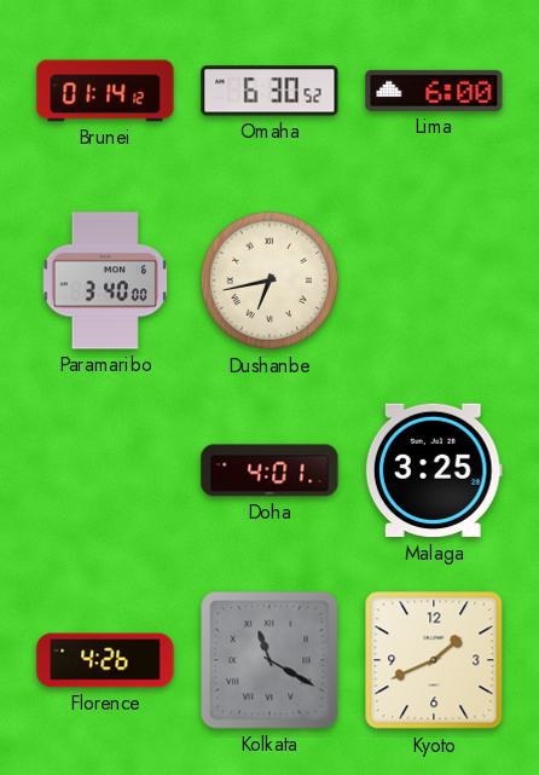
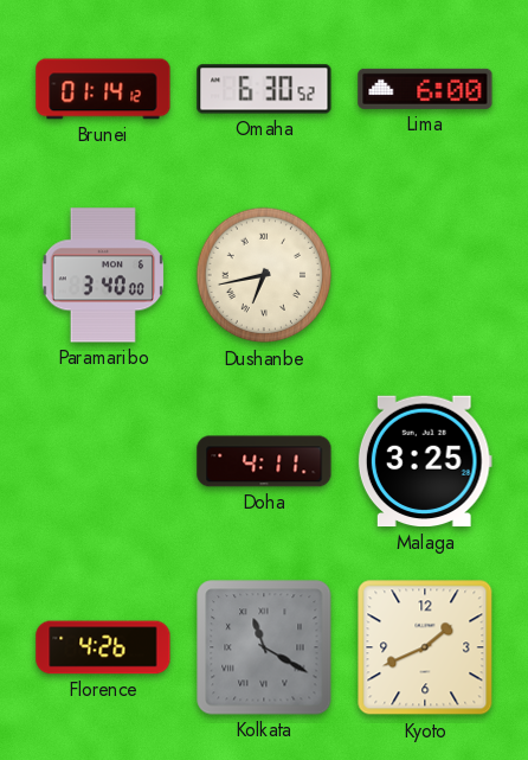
Doha: 4:01 -> 4:11 (264, 461)
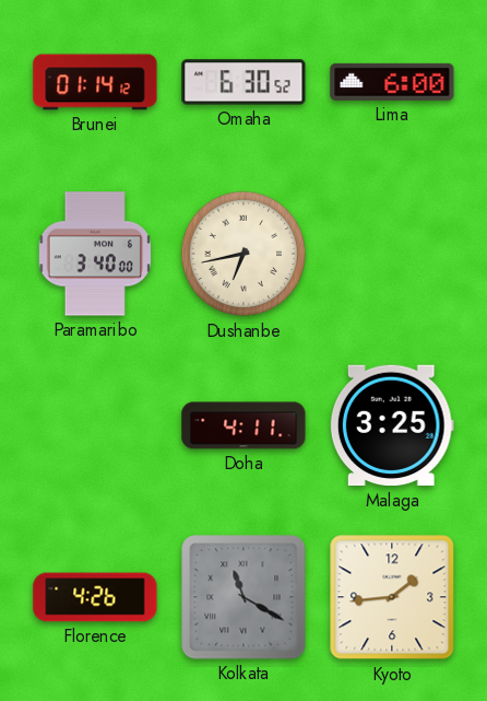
Kyoto: 1:41 -> 1:44 (392, 597)
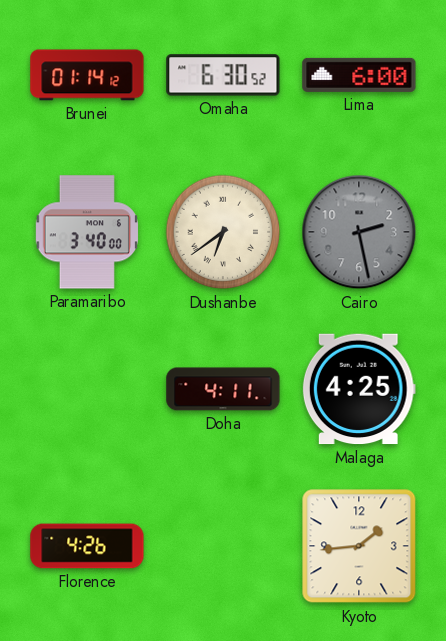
Dushanbe: 6:43 -> 6:39 (223, 232)
Cairo: none -> 2:28 (359, 232)
Malaga: 3:25 -> 4:25 (359, 389)
Kolkata: 11:20 -> none (243, 597)
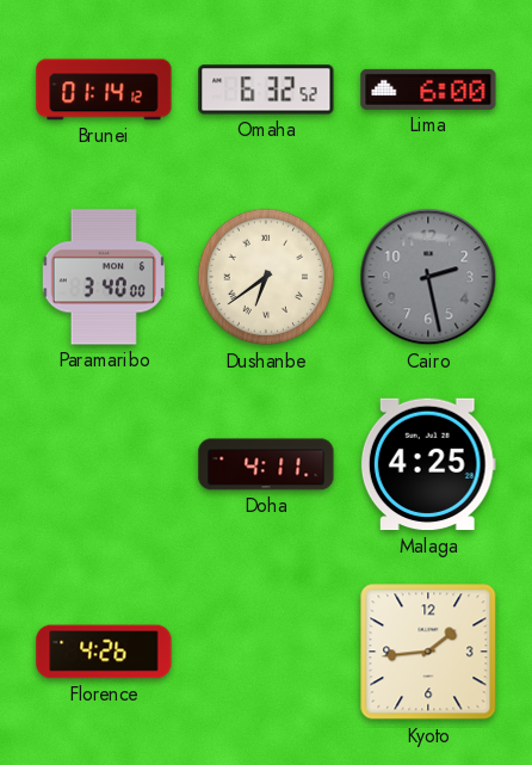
Omaha: 6:30 -> 6:32 (266, 90)
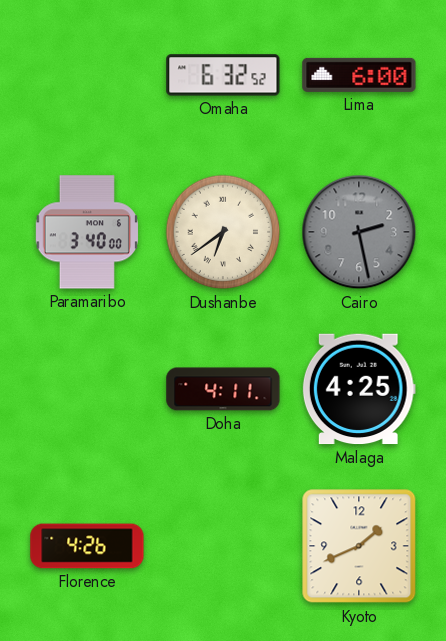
Brunei: 01:14 -> none (104, 90)
Kyoto: 1:44 -> 1:41 (359, 546)
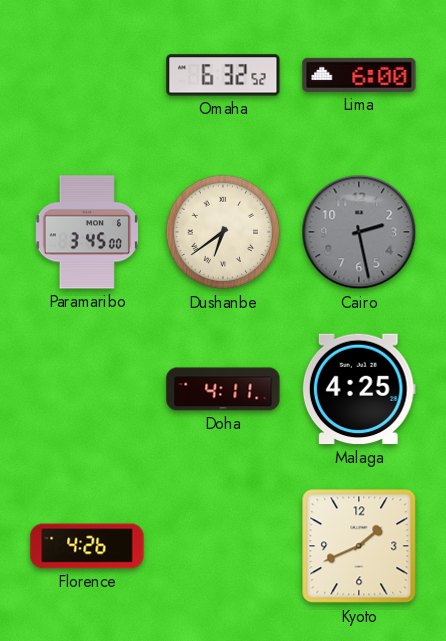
Paramaribo: 3:40 -> 3:45 (87, 232)
